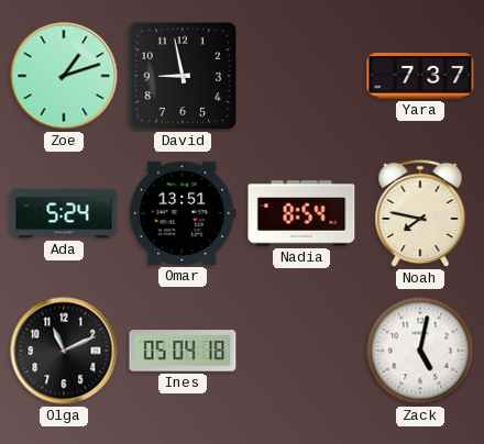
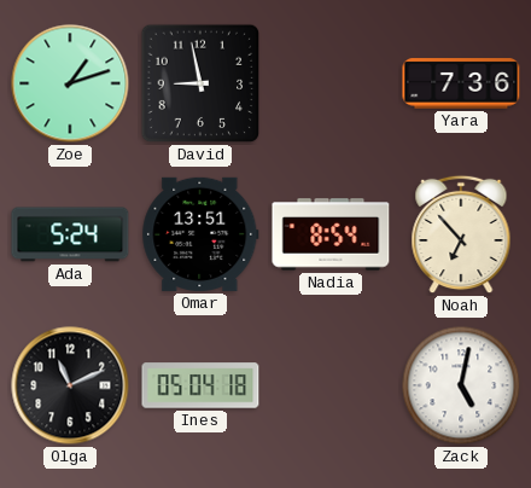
Yara: 7:37 -> 7:36 (461, 83)
Noah: 7:47 -> 6:53 (461, 234)
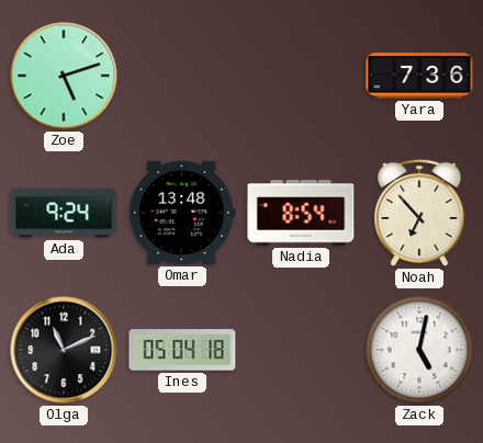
Zoe: 1:12 -> 5:12 (64, 76)
David: 8:58 -> none (200, 83)
Ada: 5:24 -> 9:24 (64, 213)
Omar: 13:51 -> 13:48 (182, 213)
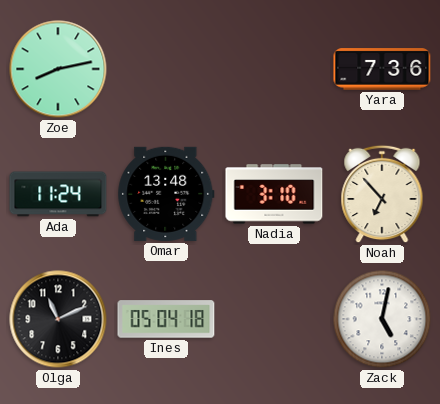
Zoe: 5:12 -> 8:13 (58, 69)
Ada: 9:24 -> 11:24 (58, 194)
Nadia: 8:54 -> 3:10 (274, 194)
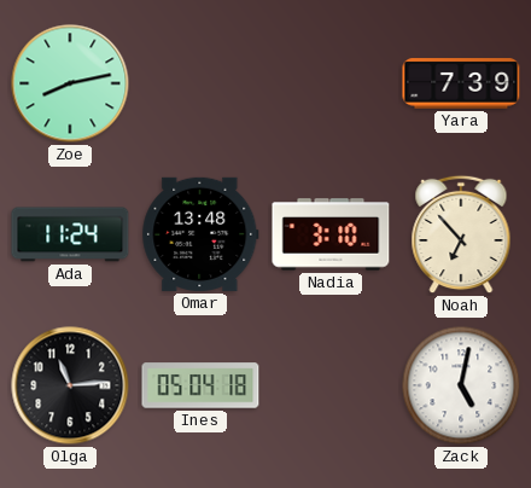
Yara: 7:36 -> 7:39 (461, 83)
Olga: 11:11 -> 11:14 (70, 385)
